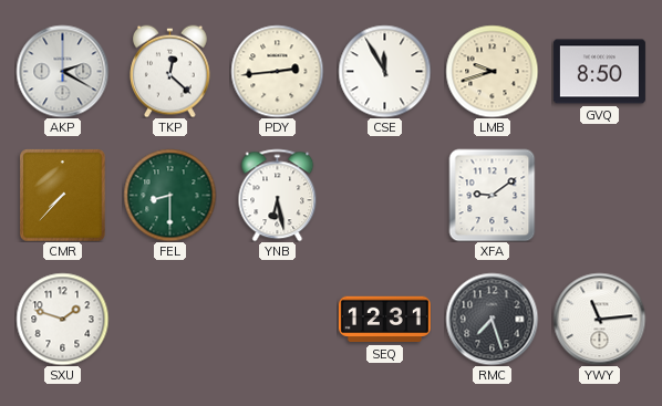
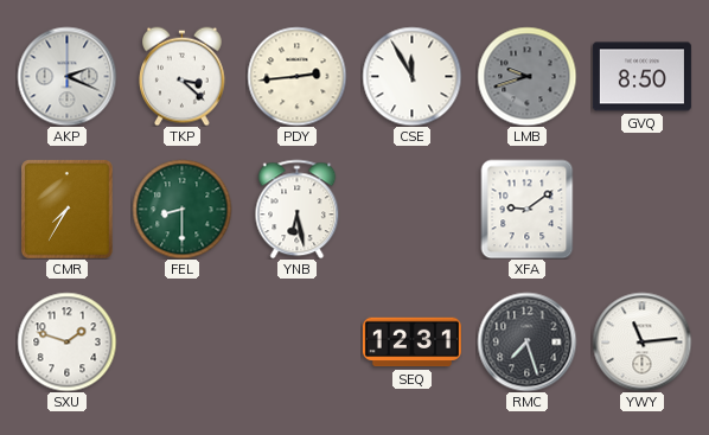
AKP: 2:20 -> 2:19 (66, 76)
TKP: 12:22 -> 3:22 (183, 76)
LMB dial: cream -> grey (526, 76)
CMR: 7:37 -> 7:35 (68, 209)
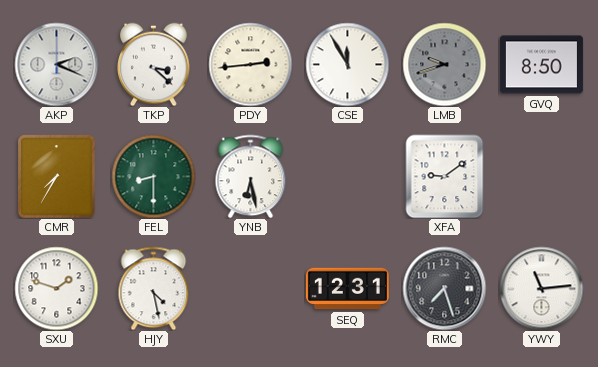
HJY: none -> 4:28 (154, 288)
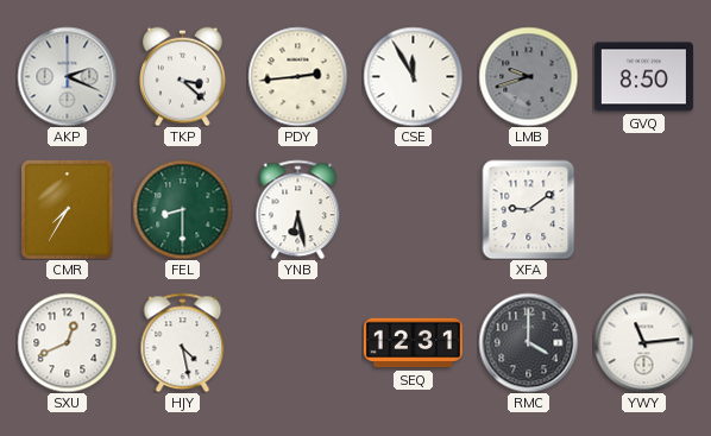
SXU: 1:48 -> 12:41 (67, 342)
RMC: 7:27 -> 4:00 (528, 342)
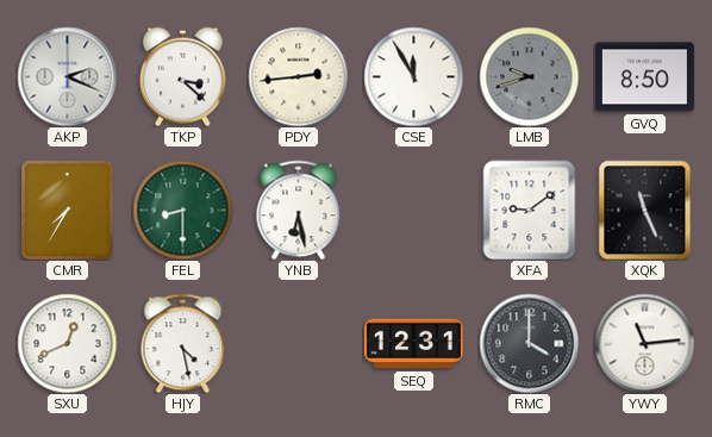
XQK: none -> 11:26 (645, 210)
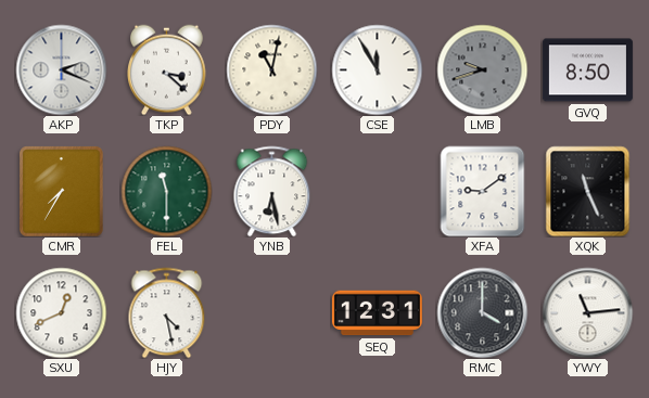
PDY: 2:44 -> 11:02 (271, 69)
FEL: 8:30 -> 11:30 (166, 191)
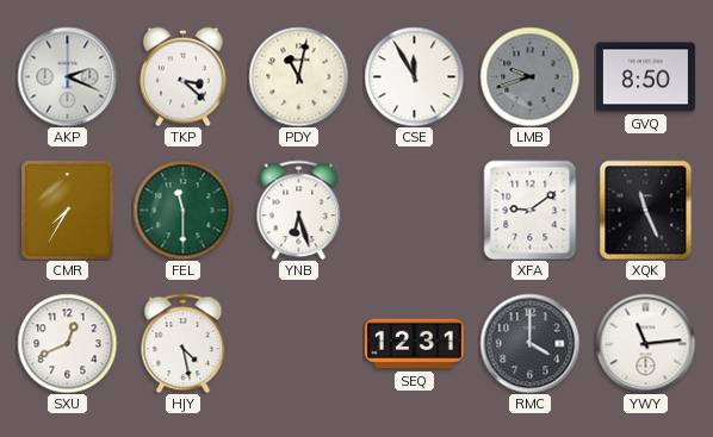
YNB: 6:28 -> 6:27 (299, 210)
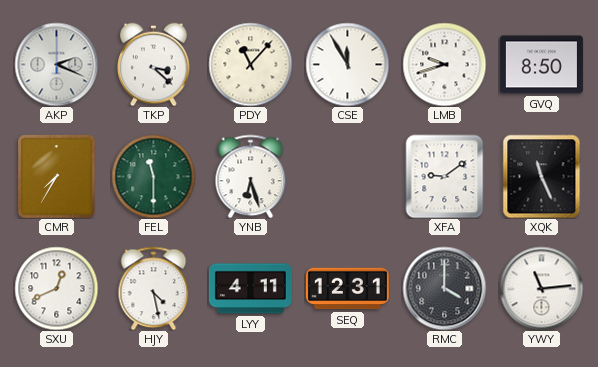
PDY: 11:02 -> 11:07 (250, 64)
LMB dial: grey -> white (444, 64)
LYY: none -> 4:11 (250, 289)
